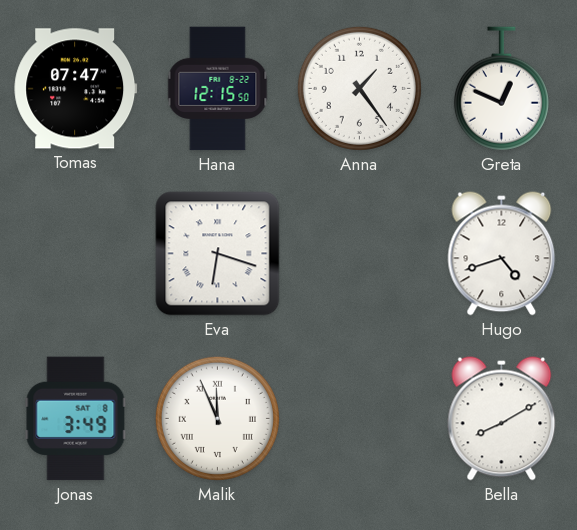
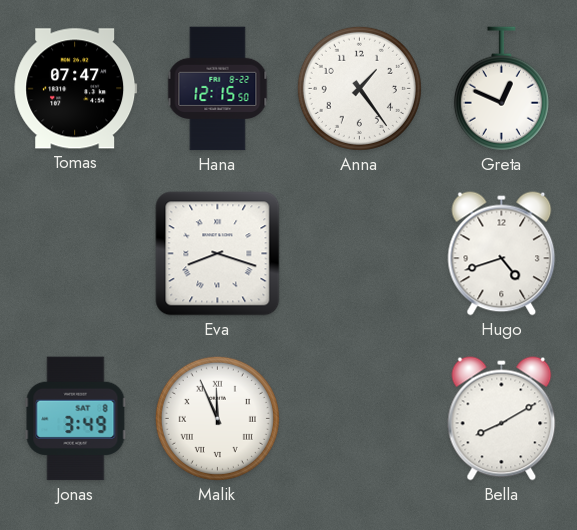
Eva: 6:18 -> 8:18 (218, 254)
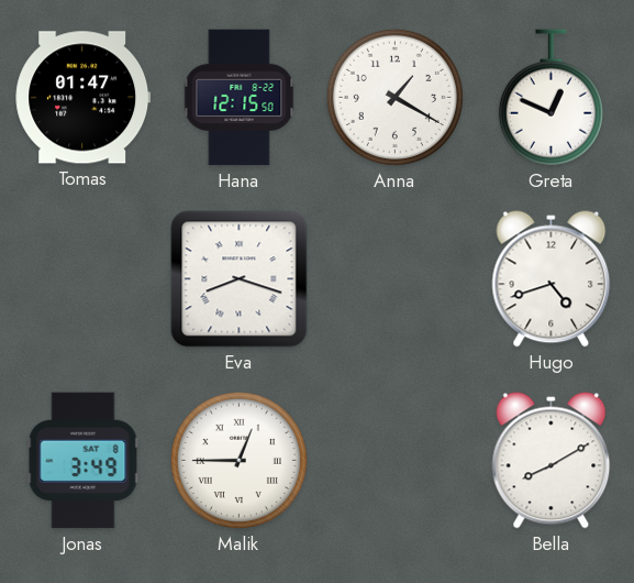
Tomas: 07:47 -> 01:47 (84, 98)
Anna: 1:24 -> 1:20 (394, 97)
Malik: 11:56 -> 12:45 (238, 460)
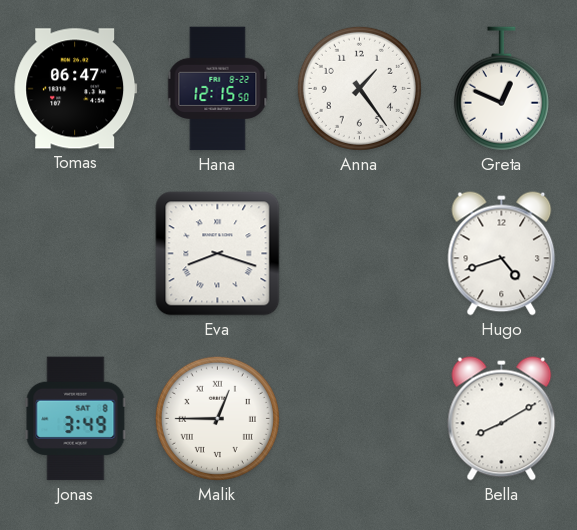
Tomas: 01:47 -> 06:47 (76, 89)
Anna: 1:20 -> 1:24 (359, 88)
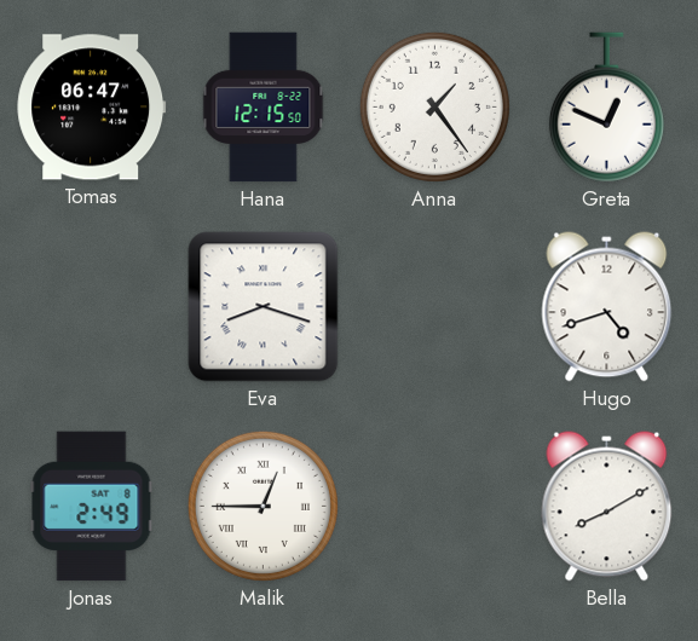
Jonas: 3:49 -> 2:49 (92, 507)
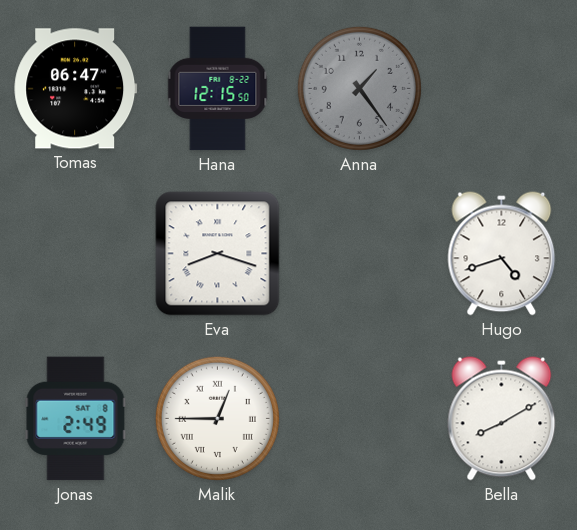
Anna dial: white -> grey (359, 88)
Greta: 12:49 -> none (606, 108)
